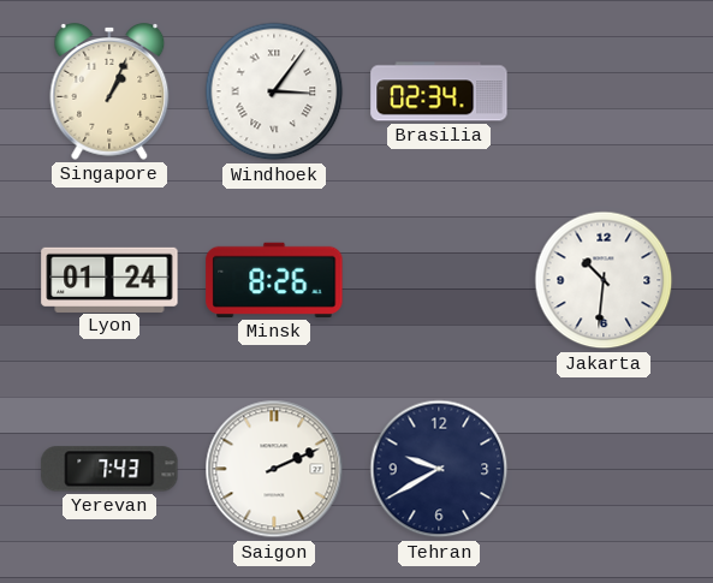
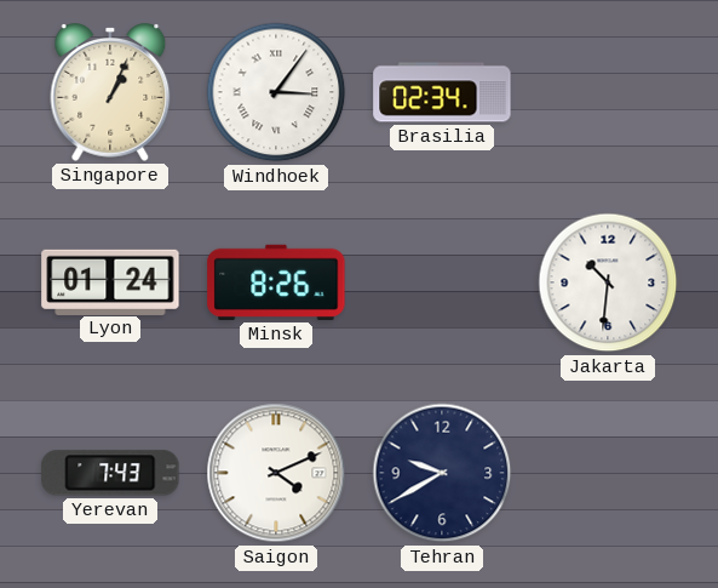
Saigon: 2:11 -> 4:11 (276, 473)
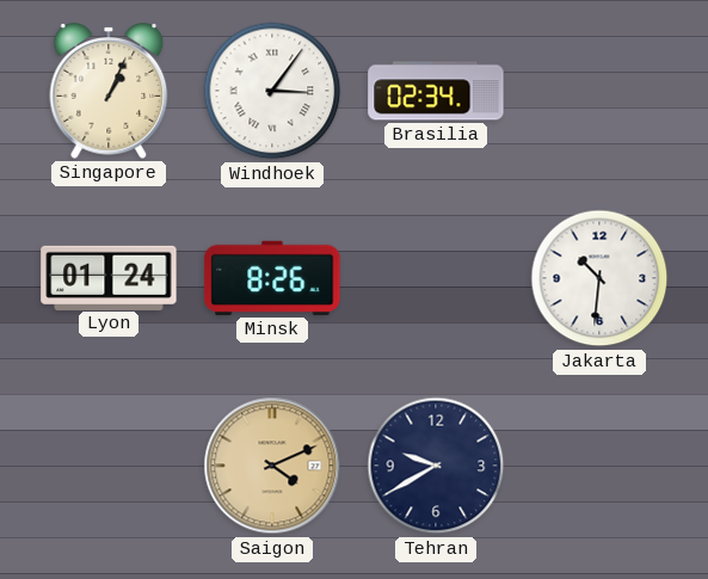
Yerevan: 7:43 -> none (110, 473)
Saigon dial: white -> champagne (272, 466)
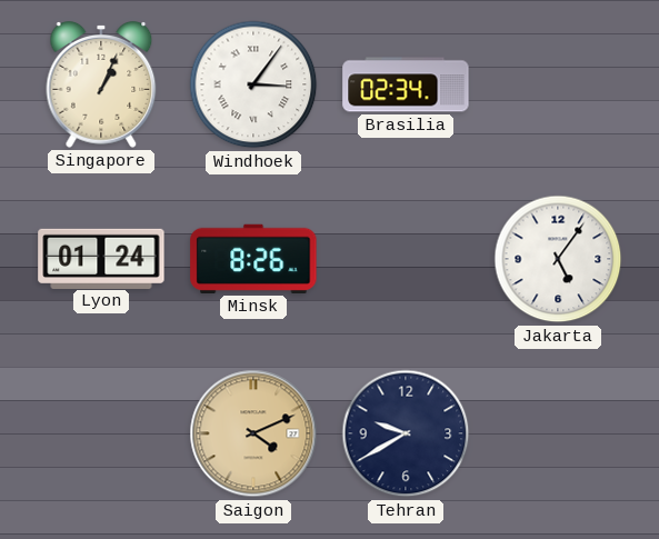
Jakarta: 10:31 -> 5:06 (558, 259)
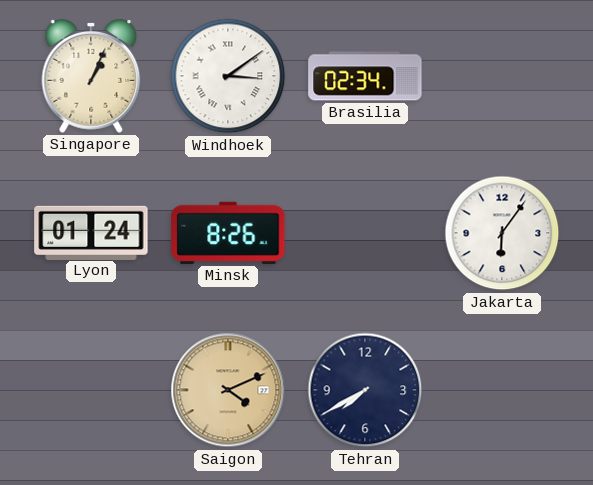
Windhoek: 3:06 -> 3:09 (228, 76)
Jakarta: 5:06 -> 6:06 (502, 233)
Tehran: 9:40 -> 7:40 (365, 390)
